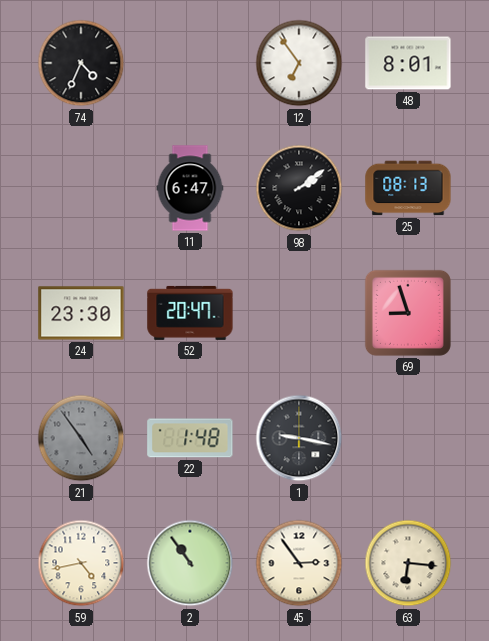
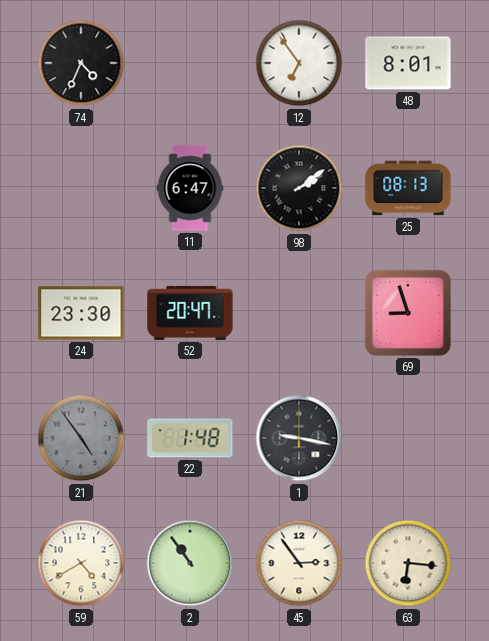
59: 4:43 -> 4:40 (81, 563)
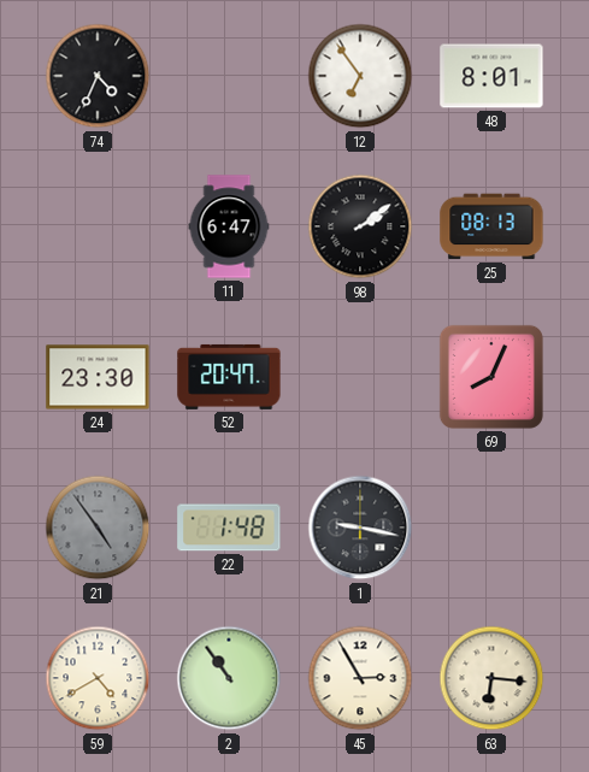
69: 8:57 -> 8:04 (491, 377)
45: 2:54 -> 2:55 (360, 678)
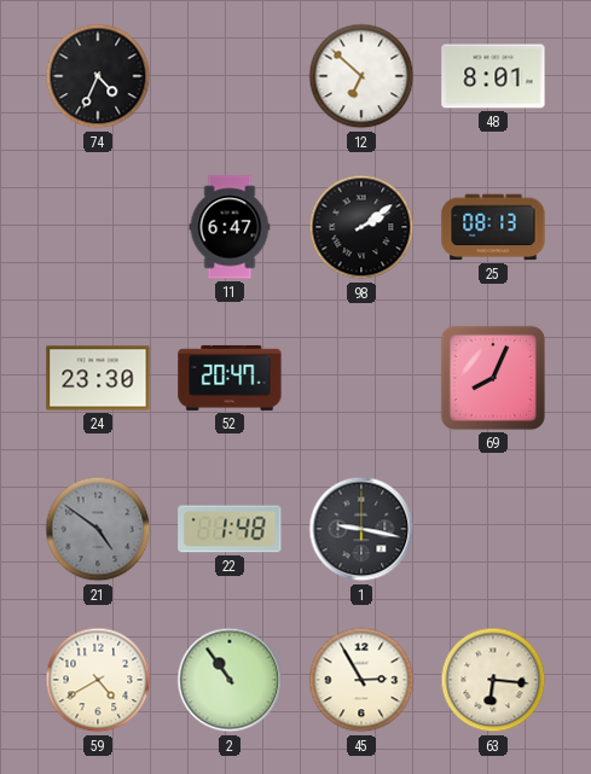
12: 6:54 -> 6:52 (361, 76)
21: 4:54 -> 4:51 (98, 529)
